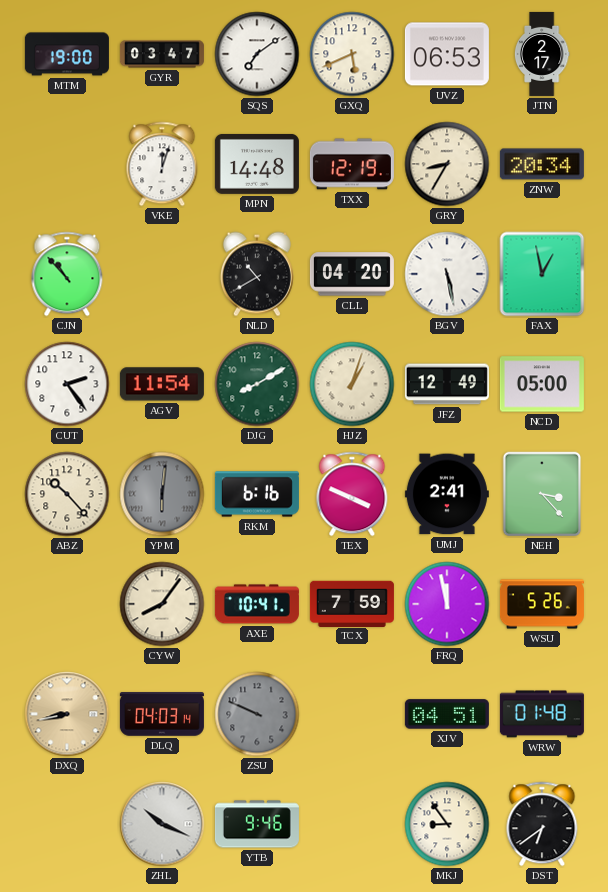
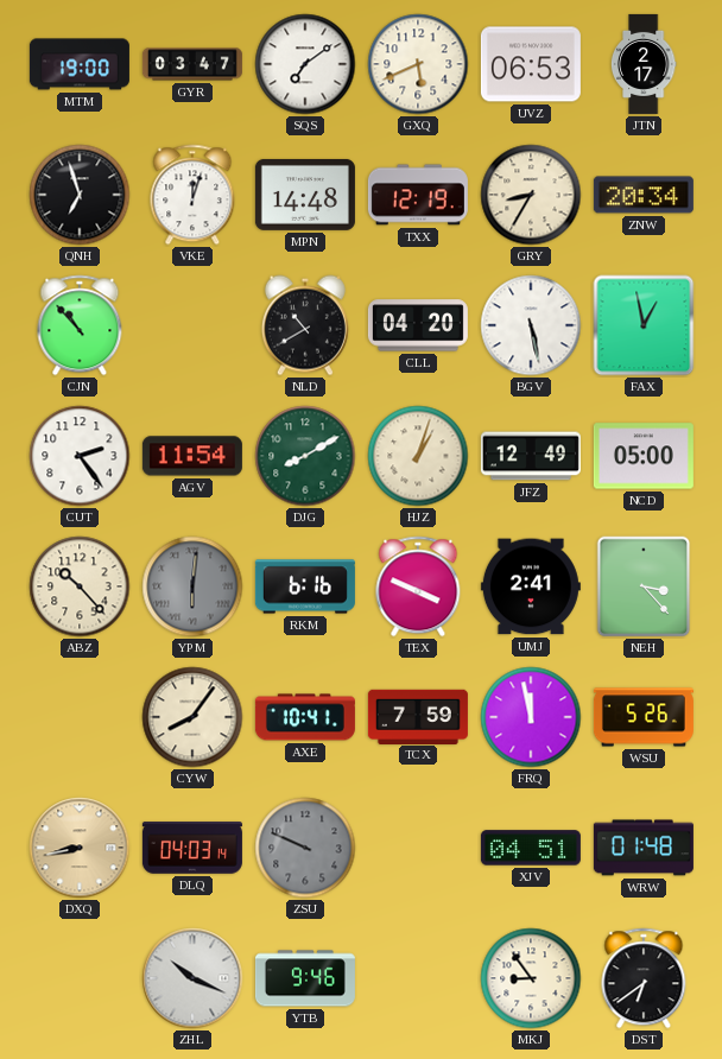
QNH: none -> 6:57 (80, 195)
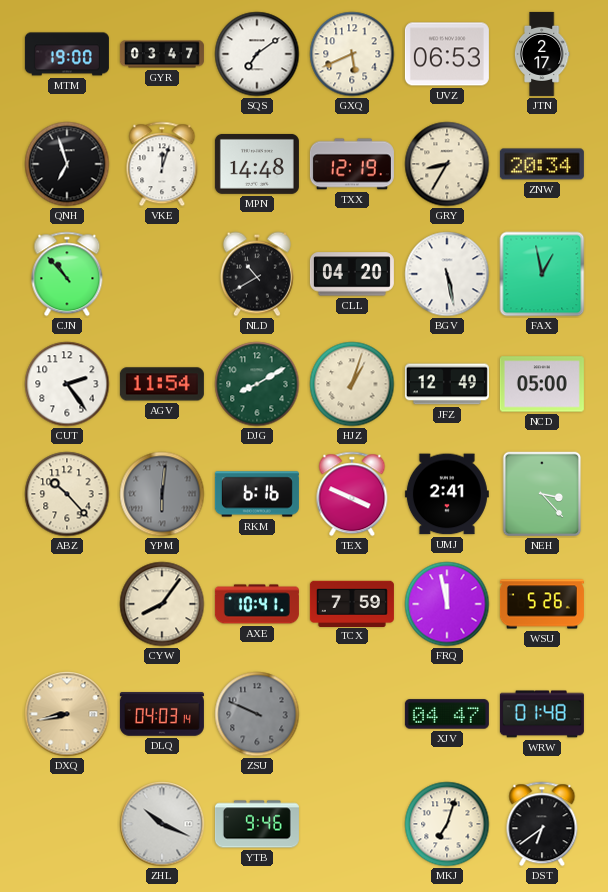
XJV: 04:51 -> 04:47 (447, 714)
MKJ: 8:54 -> 7:03 (447, 824)
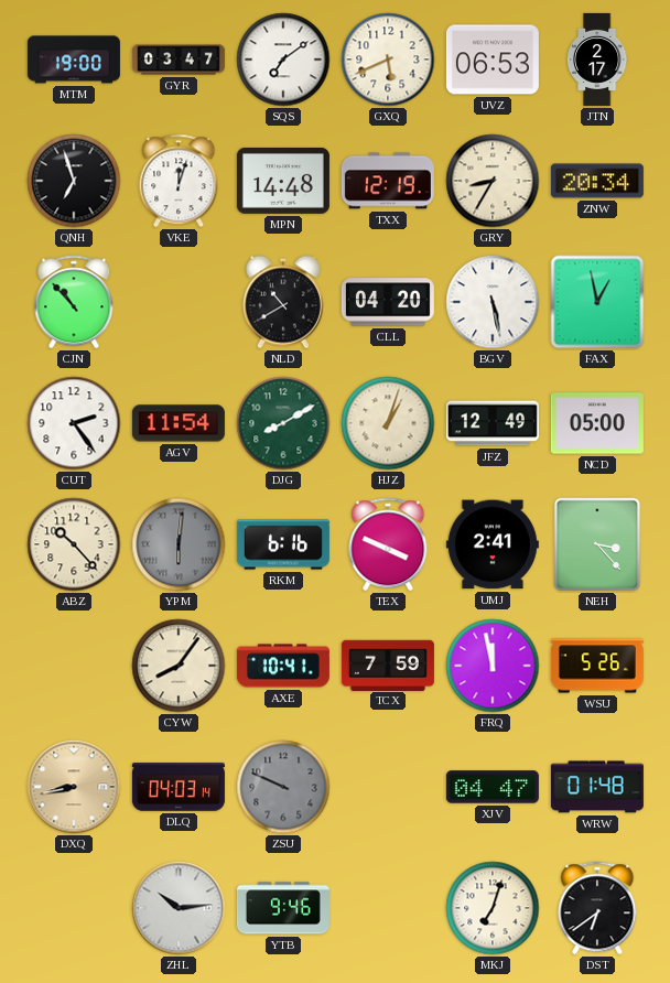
ZHL: 10:19 -> 10:14 (179, 908)
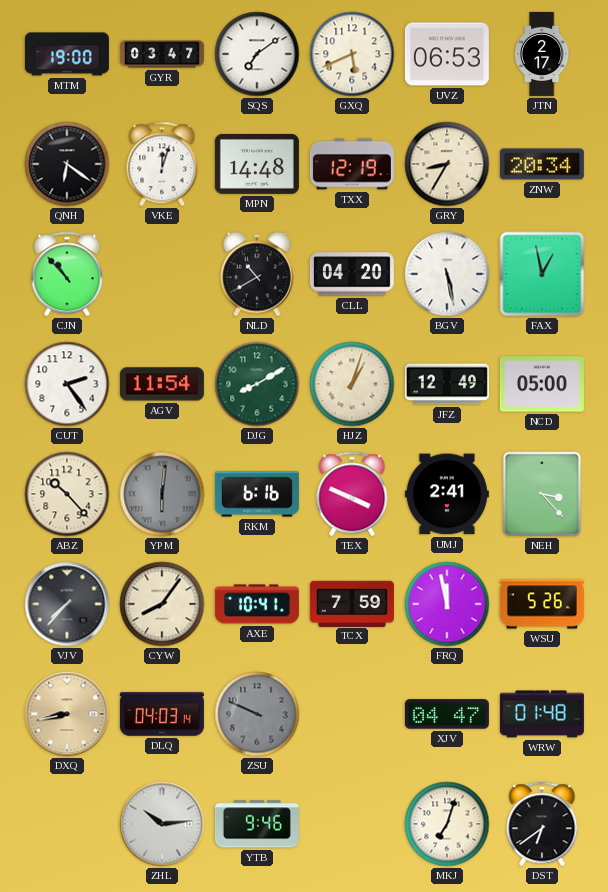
QNH: 6:57 -> 6:21 (67, 164)
VJV: none -> 7:37 (67, 604)
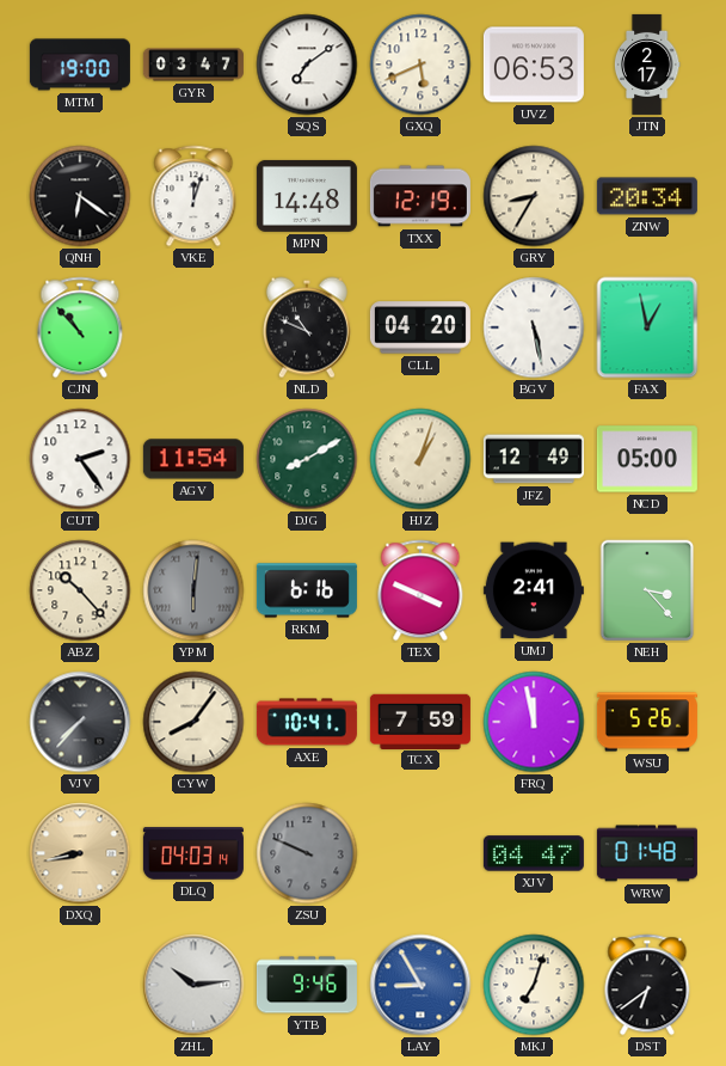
NLD: 10:40 -> 10:49 (307, 327)
LAY: none -> 8:55 (420, 985)
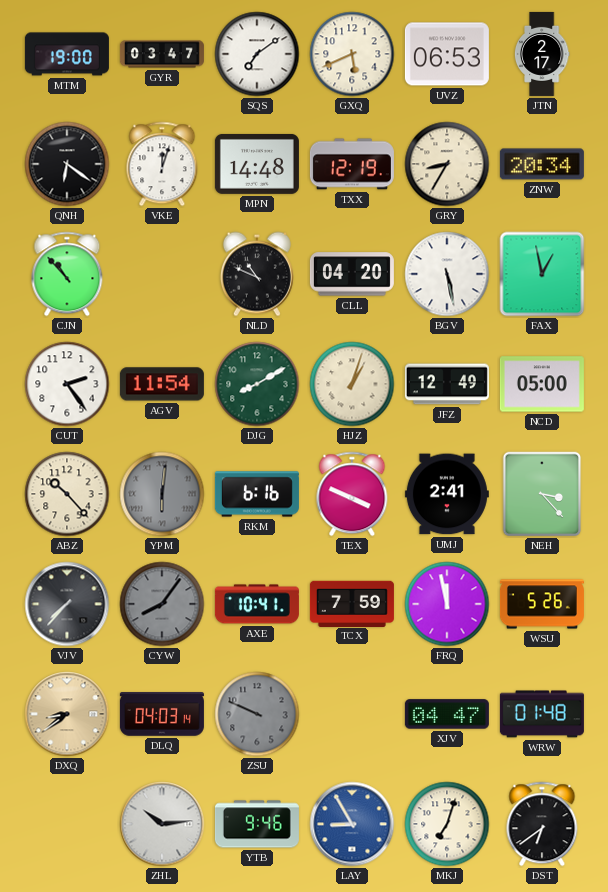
CYW dial: cream -> grey (162, 604)
DXQ: 8:43 -> 8:39 (67, 714)
